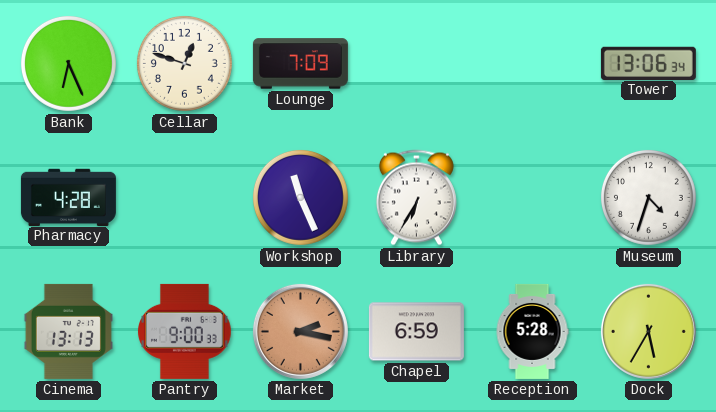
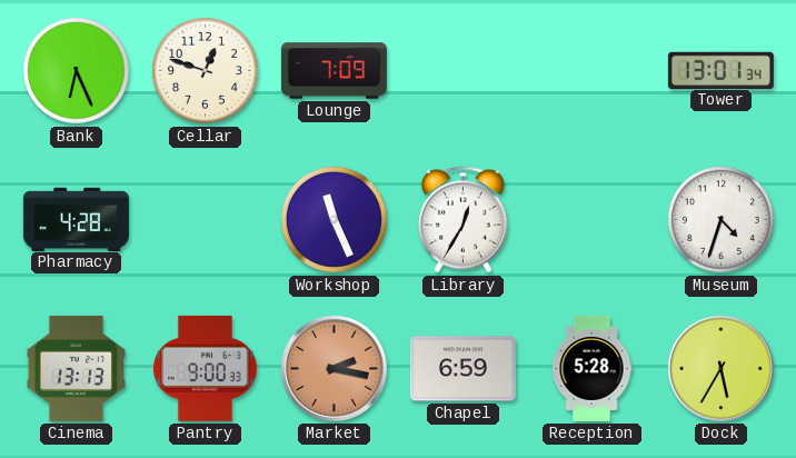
Tower: 13:06 -> 13:01 (720, 70)
Library: 6:35 -> 12:35 (462, 220)
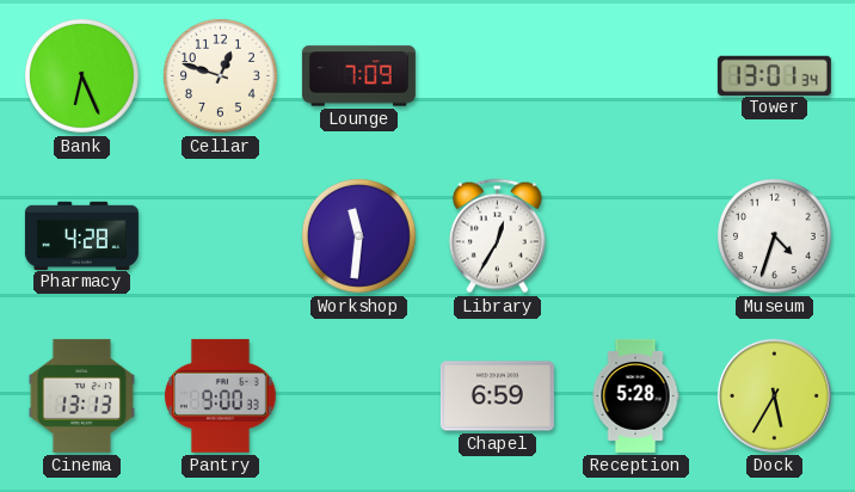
Workshop: 11:26 -> 11:31 (358, 235)
Market: 2:17 -> none (334, 368)
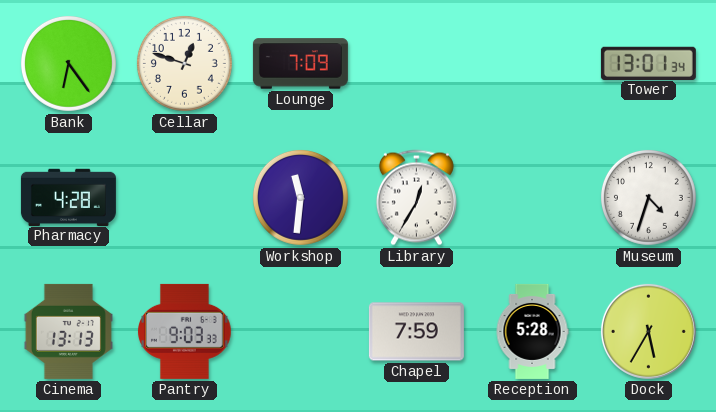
Bank: 6:26 -> 6:24 (68, 63)
Pantry: 9:00 -> 9:03 (185, 331)
Chapel: 6:59 -> 7:59 (416, 332)
